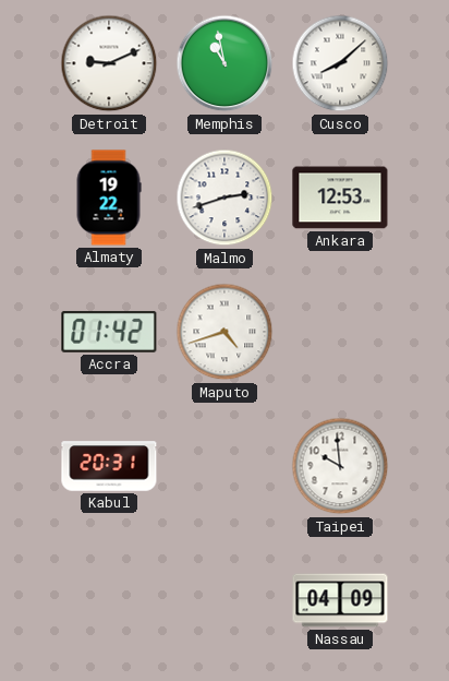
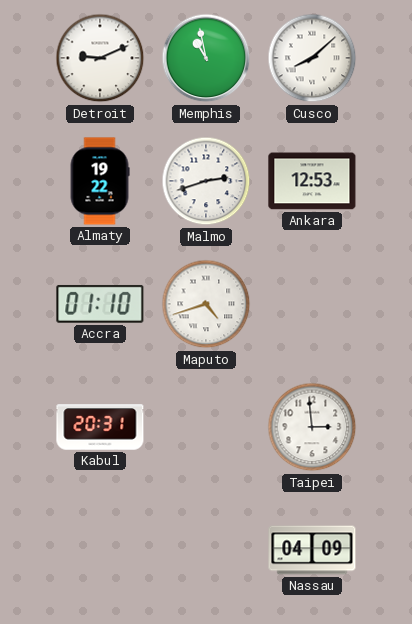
Accra: 01:42 -> 01:10 (100, 304)
Taipei: 9:59 -> 2:59 (312, 427)
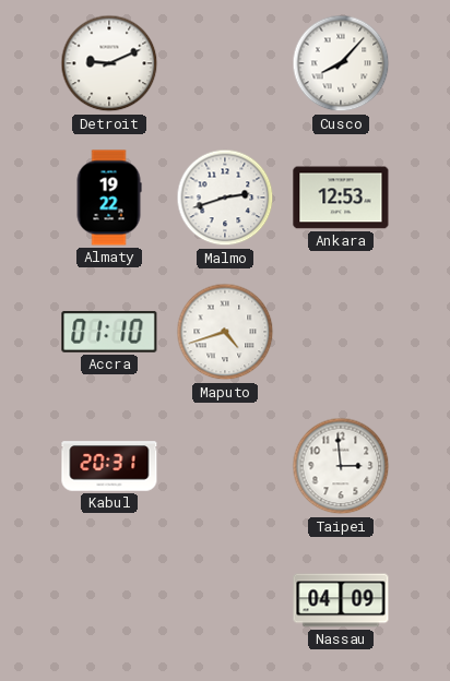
Memphis: 10:58 -> none (206, 58)
Cusco: 8:08 -> 8:07 (341, 63)
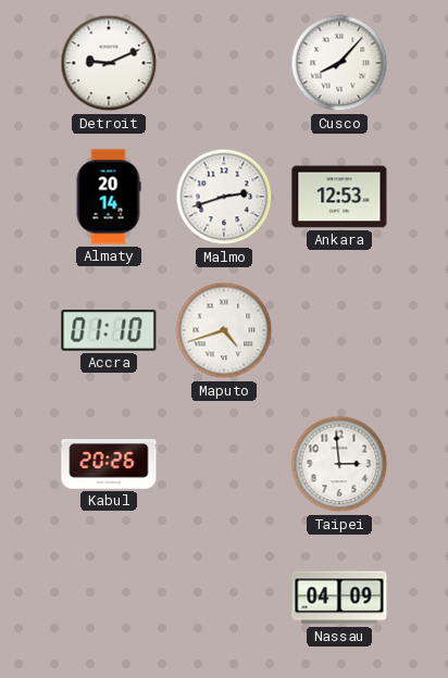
Almaty: 19:22 -> 20:14 (109, 197)
Kabul: 20:31 -> 20:26 (109, 464)
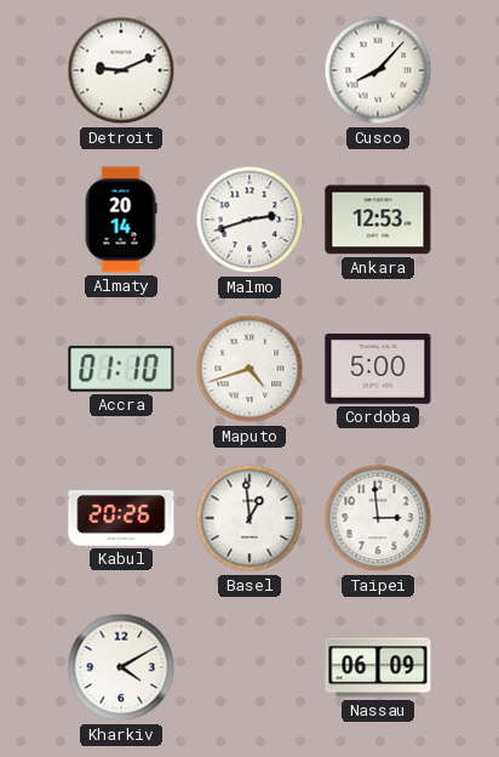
Cordoba: none -> 5:00 (378, 370)
Basel: none -> 12:59 (249, 518)
Kharkiv: none -> 4:10 (121, 667)
Nassau: 04:09 -> 06:09 (378, 667)
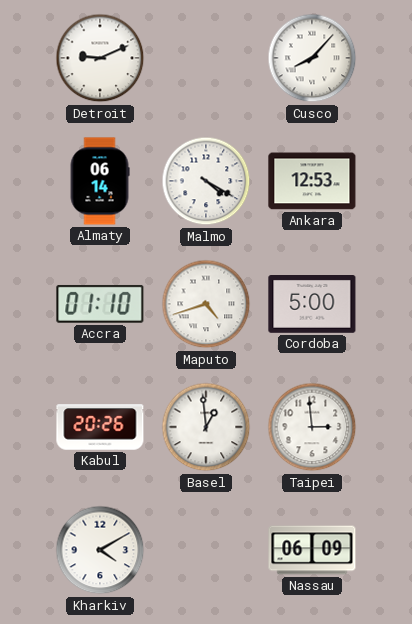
Almaty: 20:14 -> 06:14 (100, 181)
Malmo: 2:42 -> 4:20 (206, 181)
